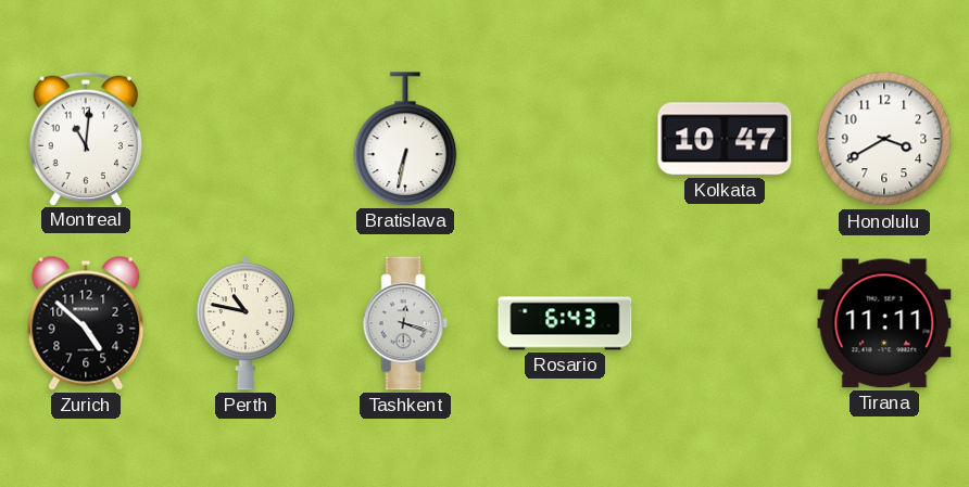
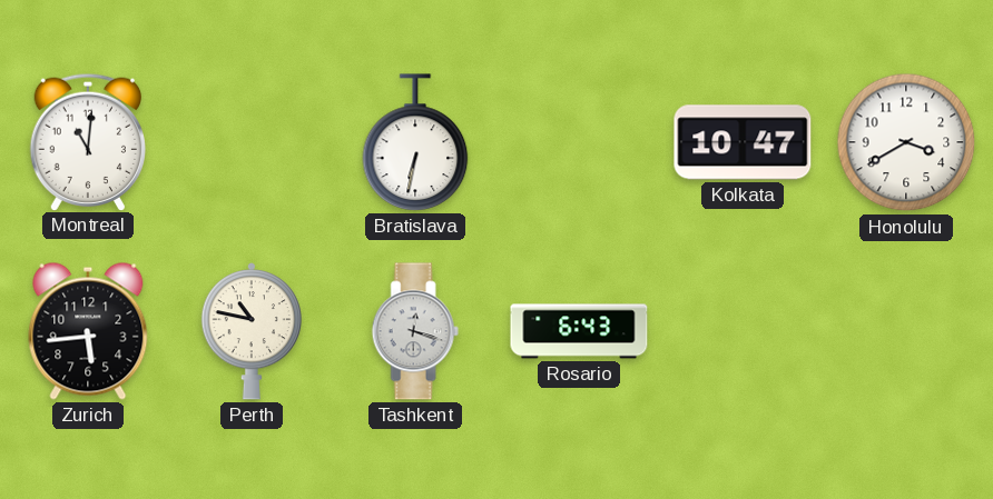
Zurich: 4:52 -> 5:44 (88, 331)
Tirana: 11:11 -> none (884, 323)
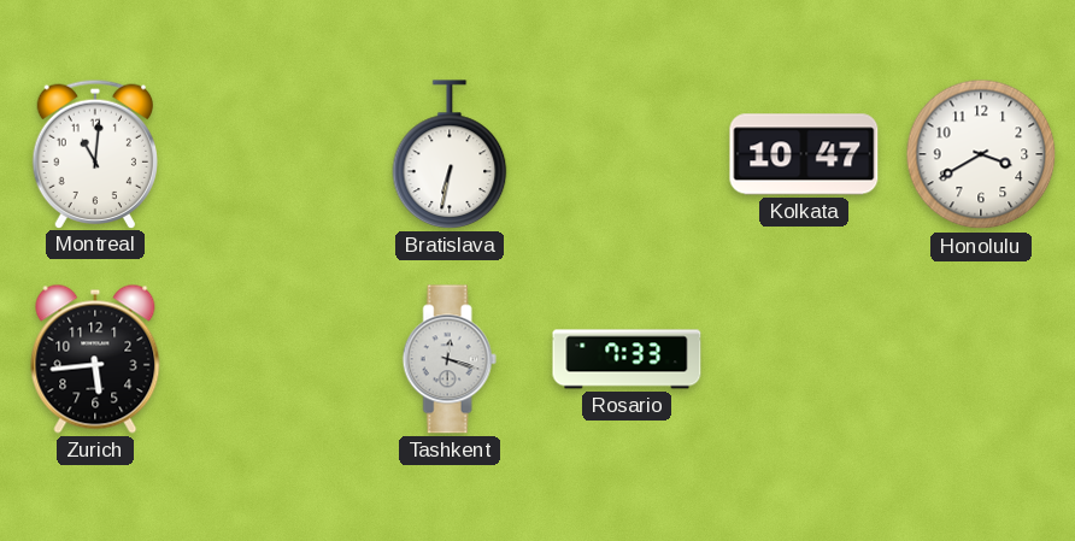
Perth: 10:47 -> none (250, 332)
Rosario: 6:43 -> 7:33 (627, 359)
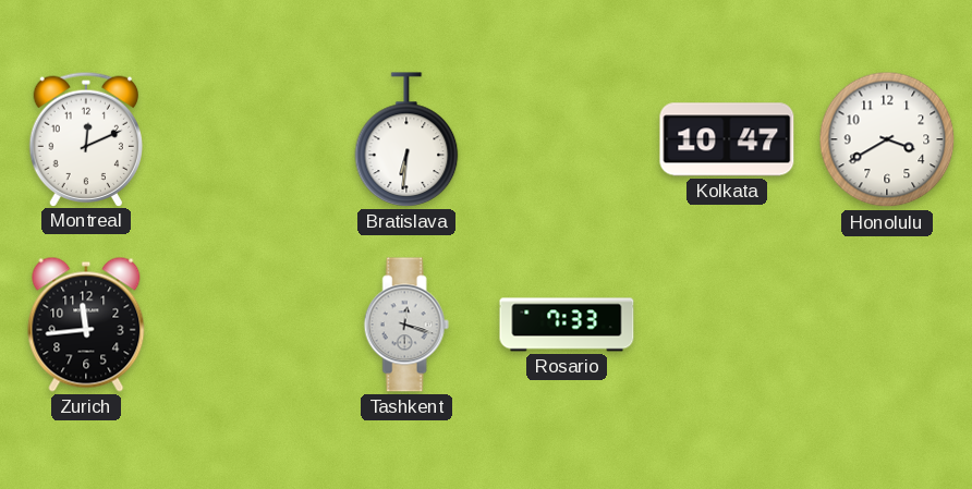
Montreal: 11:01 -> 12:11 (85, 138)
Bratislava: 6:32 -> 6:31 (406, 139)
Zurich: 5:44 -> 11:44 (86, 325)
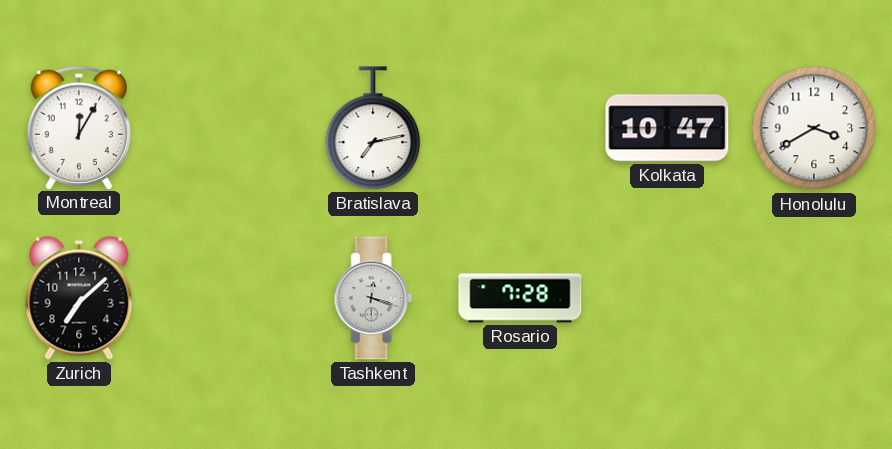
Montreal: 12:11 -> 12:05 (78, 127)
Bratislava: 6:31 -> 7:13 (373, 128)
Zurich: 11:44 -> 7:08 (79, 298)
Rosario: 7:33 -> 7:28 (520, 298)
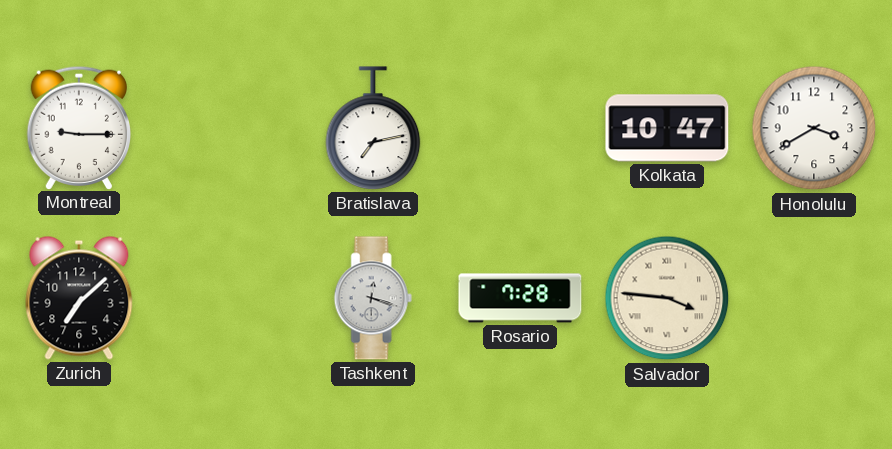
Montreal: 12:05 -> 9:15 (78, 127)
Salvador: none -> 3:46 (667, 298)
